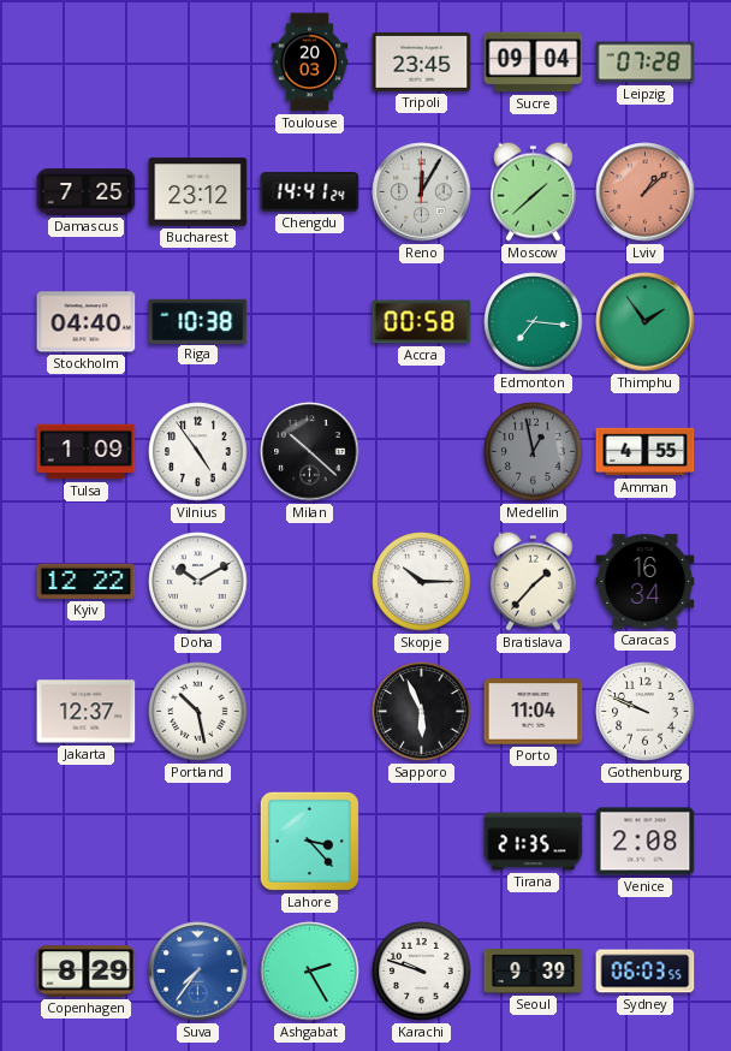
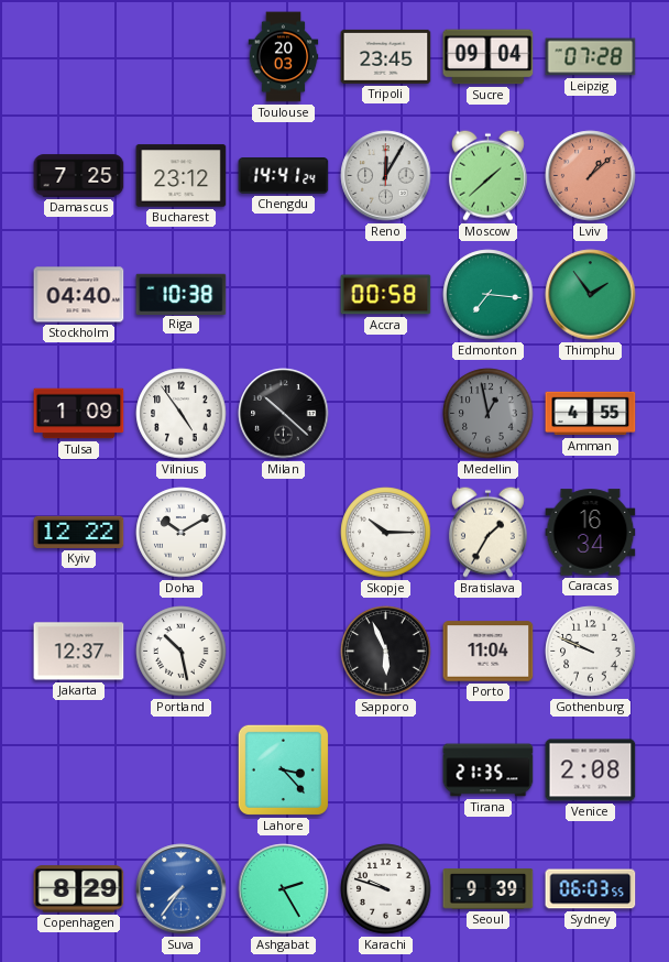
Bratislava: 1:37 -> 1:35 (487, 532)
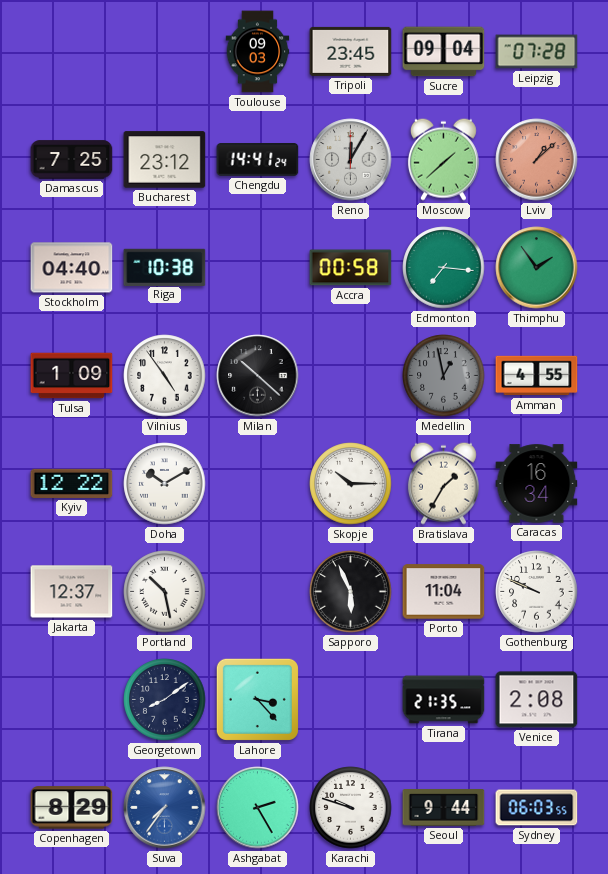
Toulouse: 20:03 -> 09:03 (258, 52)
Georgetown: none -> 8:09 (165, 700)
Seoul: 9:39 -> 9:44 (444, 808)
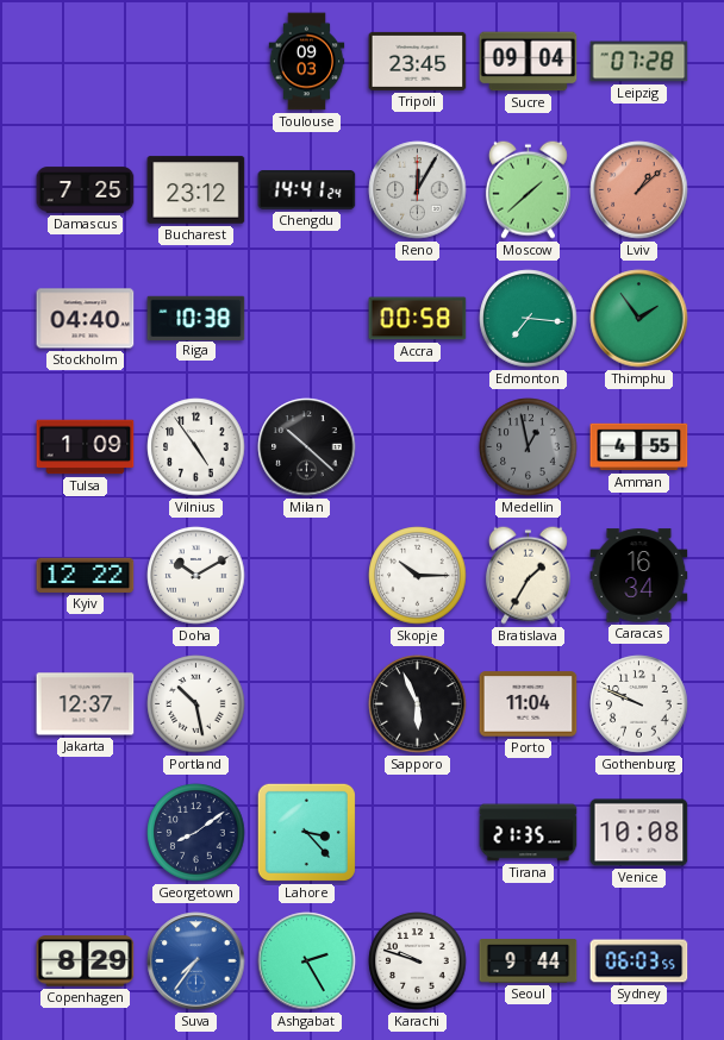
Venice: 2:08 -> 10:08 (639, 833)
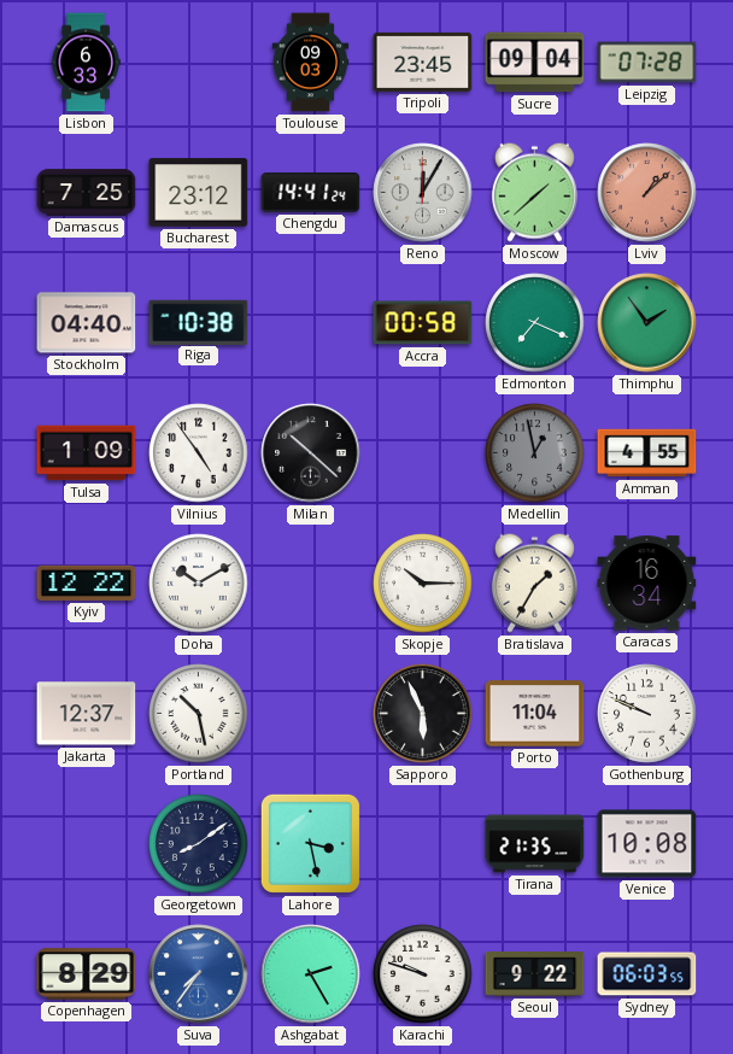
Lisbon: none -> 6:33 (86, 63)
Edmonton: 7:16 -> 7:19 (535, 323)
Lahore: 3:23 -> 3:28 (310, 843)
Seoul: 9:44 -> 9:22 (535, 974)
